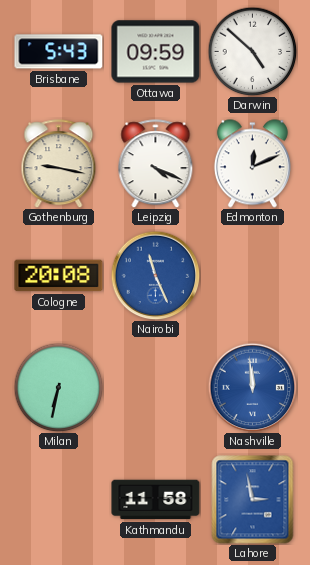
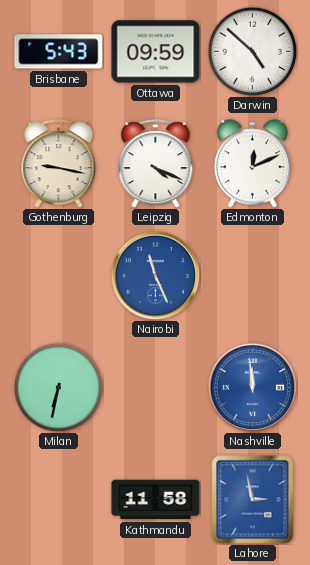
Cologne: 20:08 -> none (59, 276)
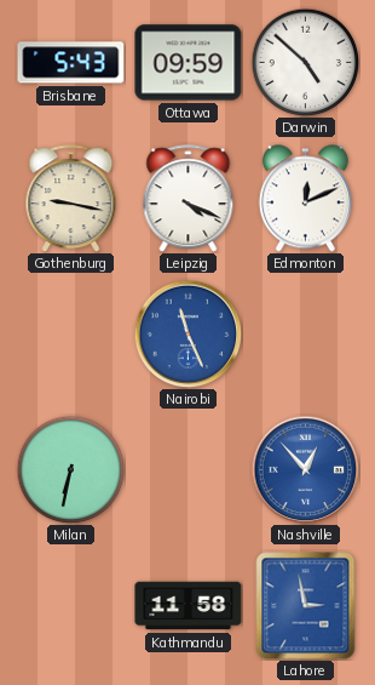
Nashville: 11:59 -> 12:53 (305, 469)
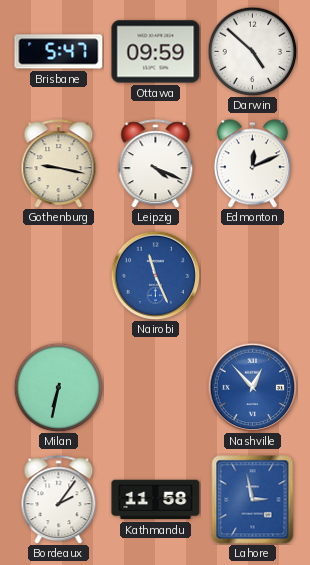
Brisbane: 5:43 -> 5:47 (59, 52)
Bordeaux: none -> 2:06 (59, 500)
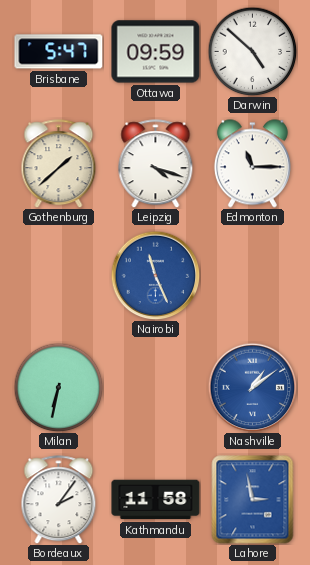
Gothenburg: 9:17 -> 1:38 (59, 164)
Leipzig: 4:19 -> 4:18 (156, 164)
Edmonton: 12:11 -> 11:15 (252, 164)
Nashville: 12:53 -> 1:09 (252, 387)
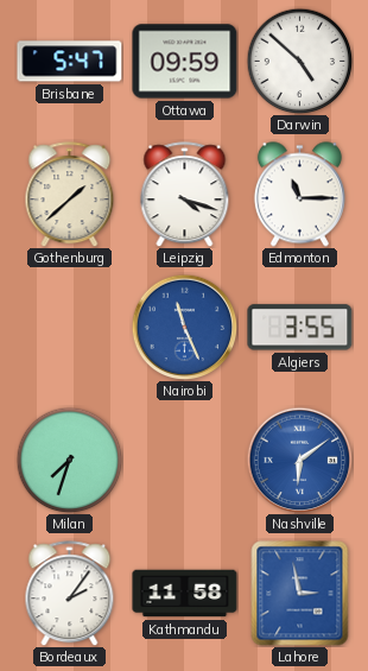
Algiers: none -> 3:55 (300, 328)
Milan: 6:32 -> 7:33 (69, 460)
Nashville: 1:09 -> 6:09 (299, 460)
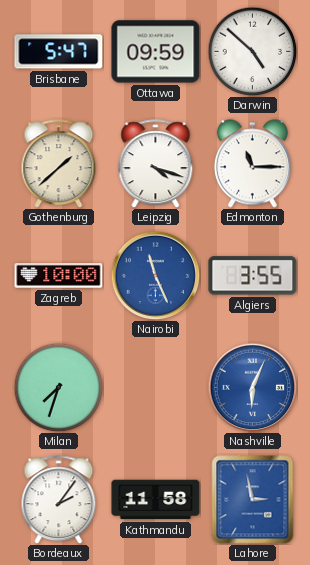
Zagreb: none -> 10:00 (59, 276)
Nashville: 6:09 -> 6:04 (252, 387)
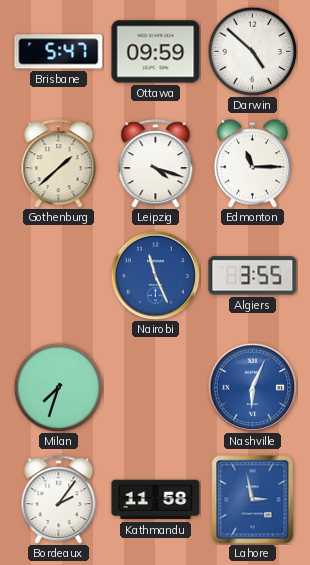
Zagreb: 10:00 -> none (59, 276)
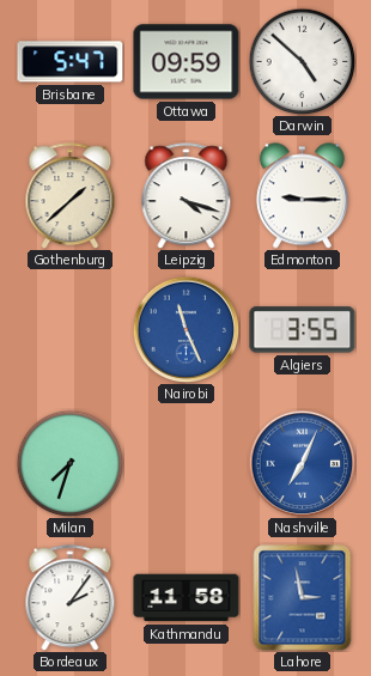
Edmonton: 11:15 -> 9:15 (302, 196)
Nashville: 6:04 -> 7:04 (302, 463)
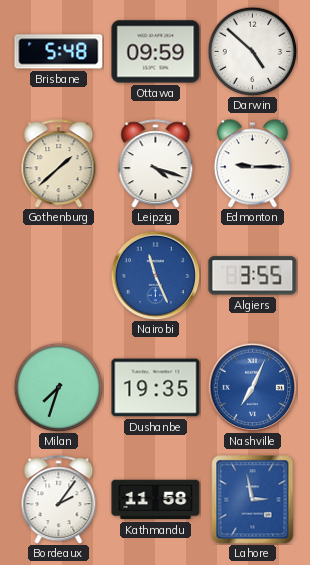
Brisbane: 5:47 -> 5:48 (59, 52)
Dushanbe: none -> 19:35 (156, 388)
